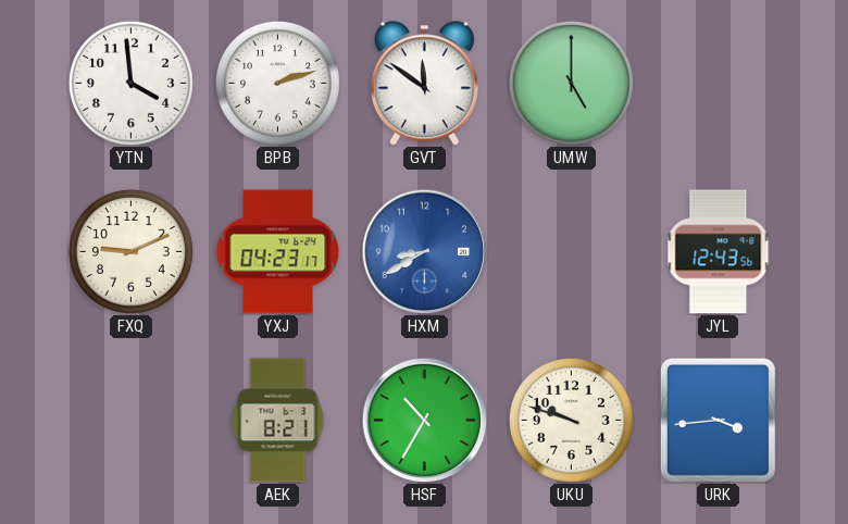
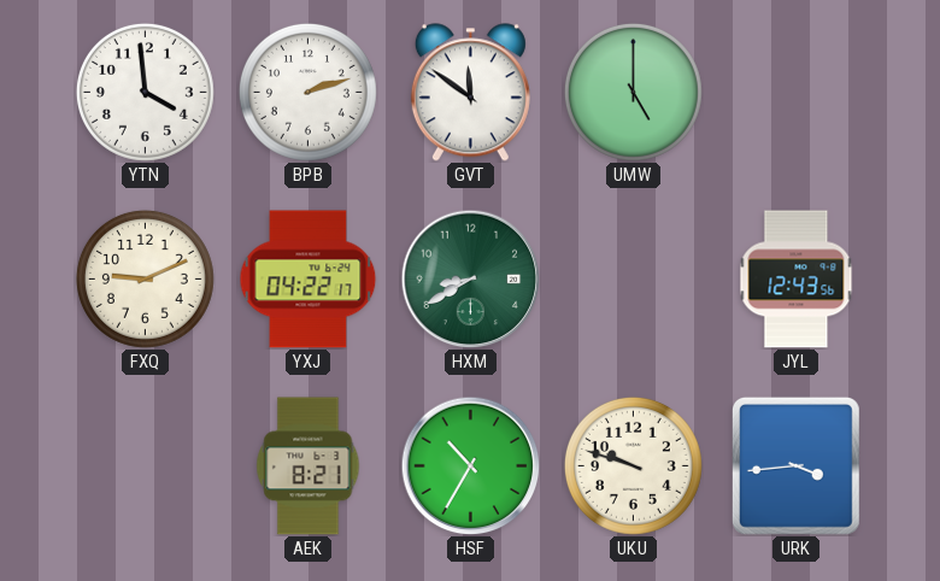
YXJ: 04:23 -> 04:22 (309, 280)
HXM dial: blue -> green (470, 278)
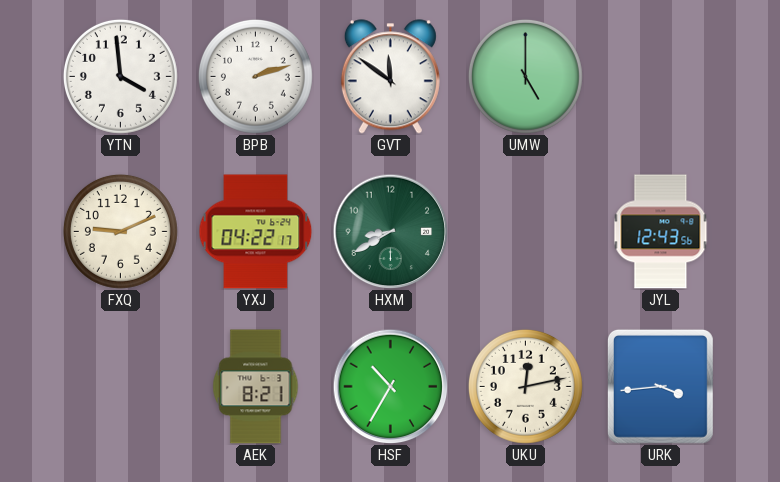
UKU: 9:48 -> 12:13 (525, 386)
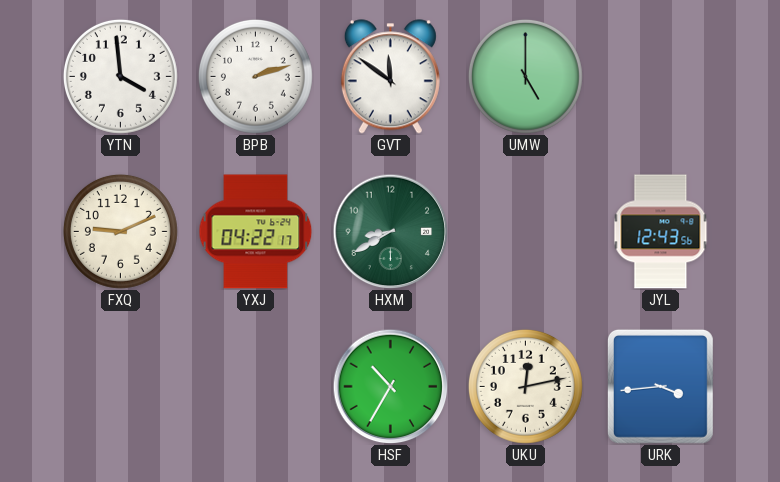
AEK: 8:21 -> none (256, 387)
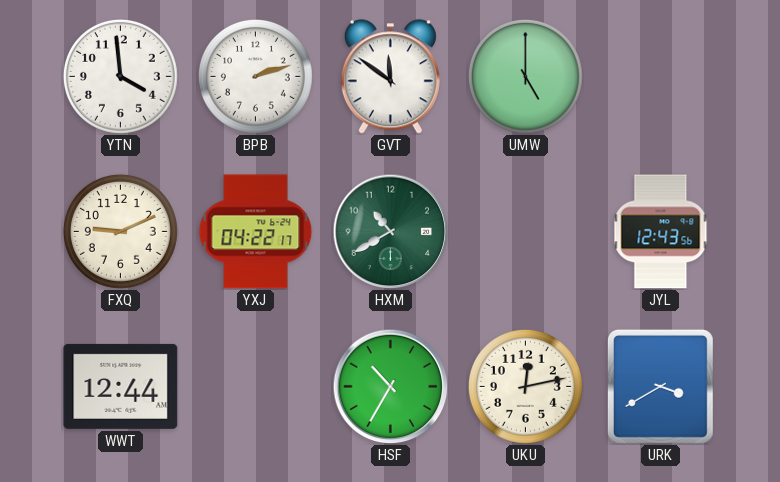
HXM: 8:40 -> 10:40 (390, 231)
WWT: none -> 12:44 (121, 386)
URK: 3:44 -> 3:40 (660, 386)
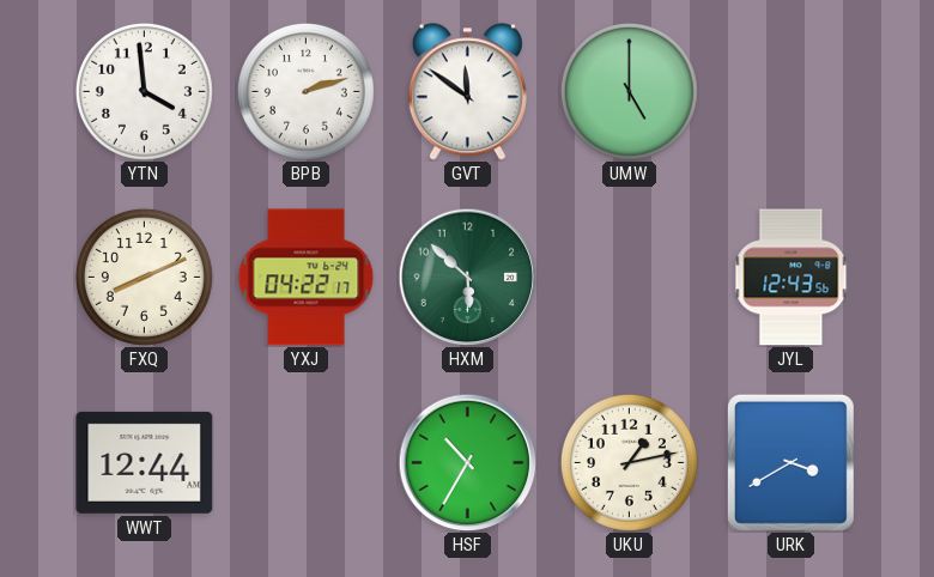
FXQ: 9:11 -> 8:11 (144, 277)
HXM: 10:40 -> 5:52 (467, 277)
UKU: 12:13 -> 1:13 (629, 462)
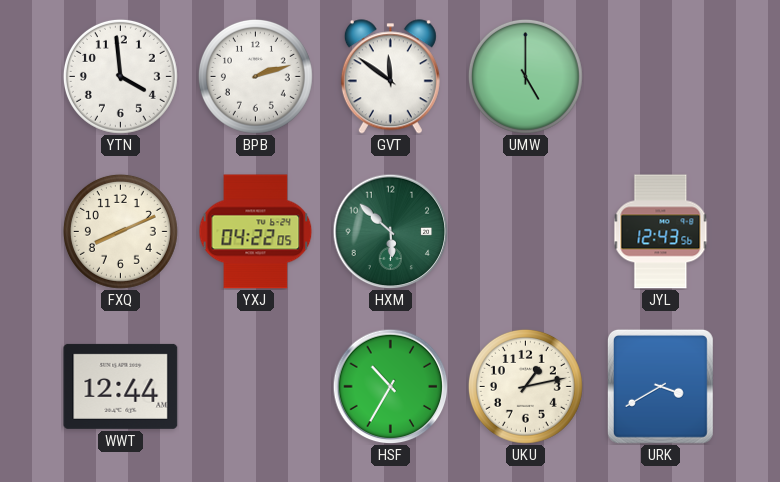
YXJ: 04:22:17 -> 04:22:05 (256, 232)
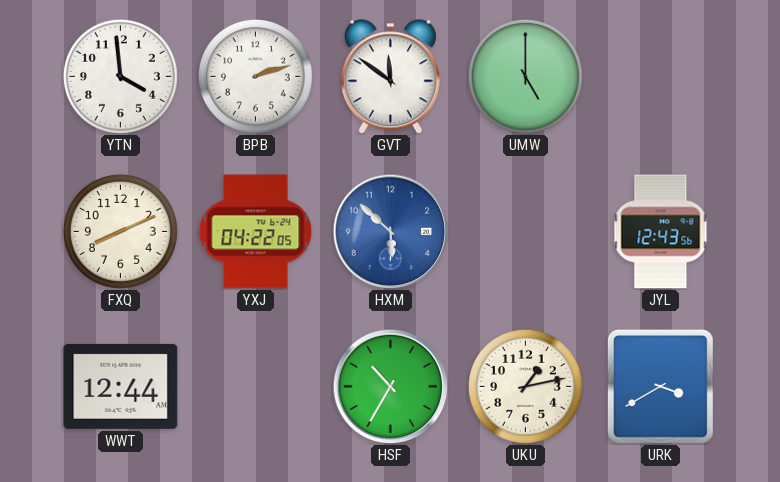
HXM dial: green -> blue (390, 231)
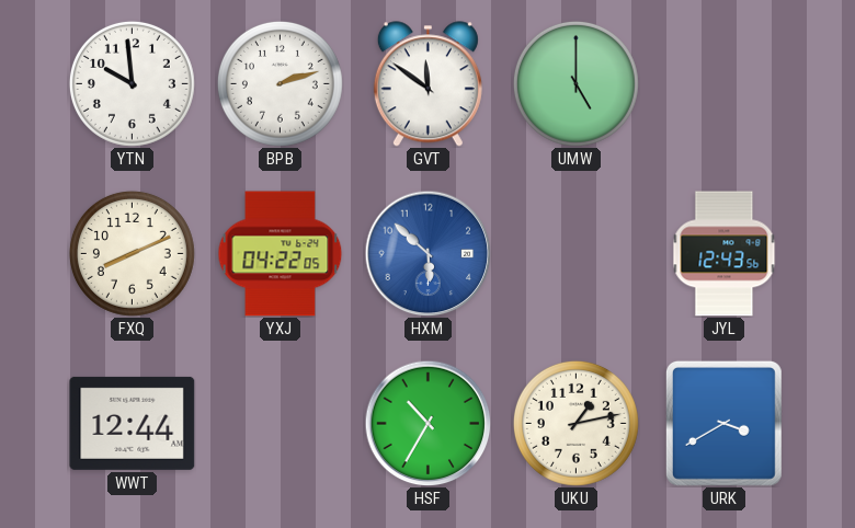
YTN: 3:59 -> 9:59 (132, 83)
